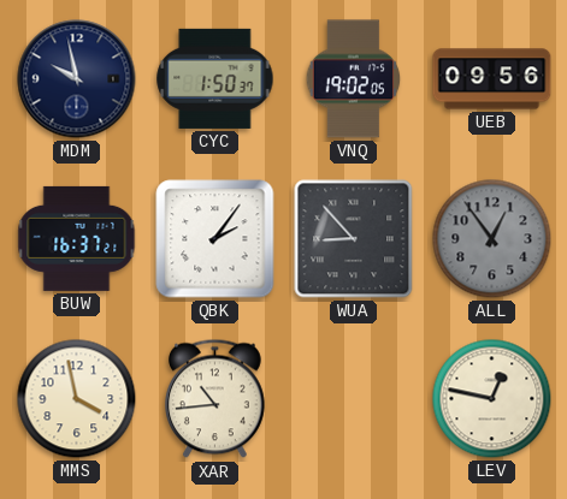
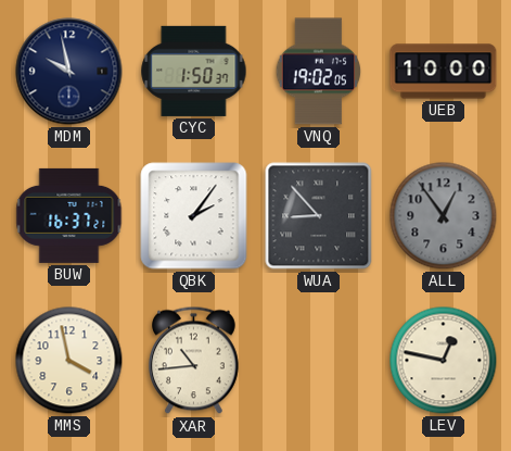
UEB: 09:56 -> 10:00 (444, 72)
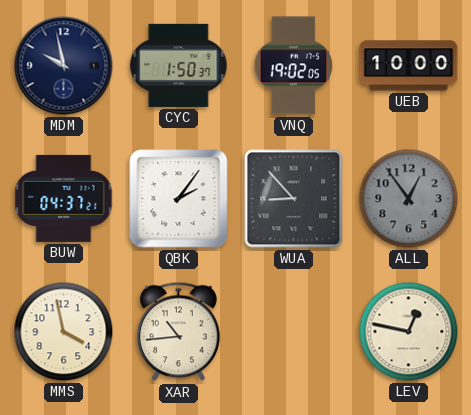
BUW: 16:37 -> 04:37 (64, 198)
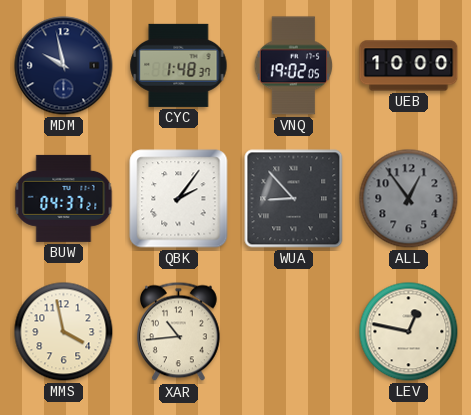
CYC: 1:50 -> 1:48 (179, 65)
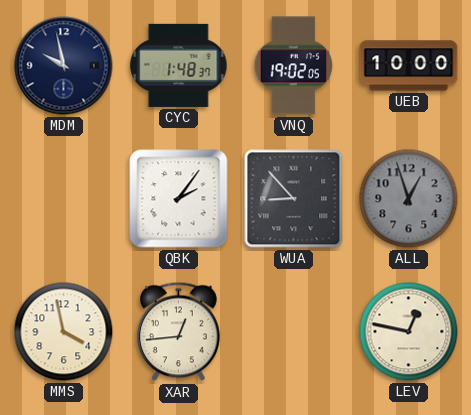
BUW: 04:37 -> none (64, 198)
ALL: 12:54 -> 12:57 (409, 199)
XAR: 10:44 -> 12:44 (179, 332)
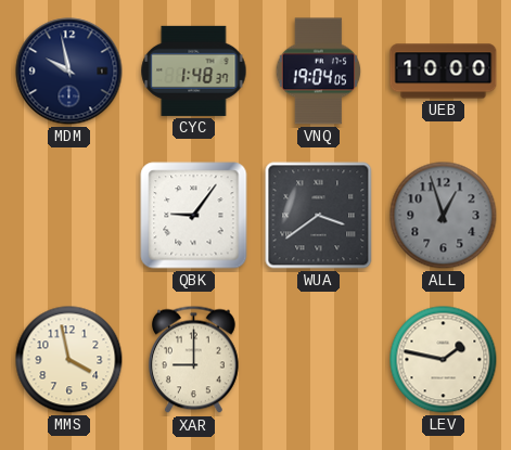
VNQ: 19:02 -> 19:04 (319, 72)
QBK: 2:06 -> 9:06 (194, 216)
WUA: 8:53 -> 3:39 (319, 216)
XAR: 12:44 -> 9:00 (194, 360)
LEV: 12:47 -> 1:47 (444, 360)
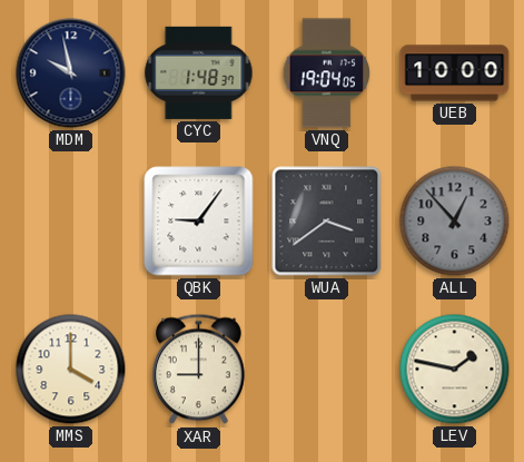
ALL: 12:57 -> 12:53 (455, 222)
MMS: 3:58 -> 4:00 (71, 370)
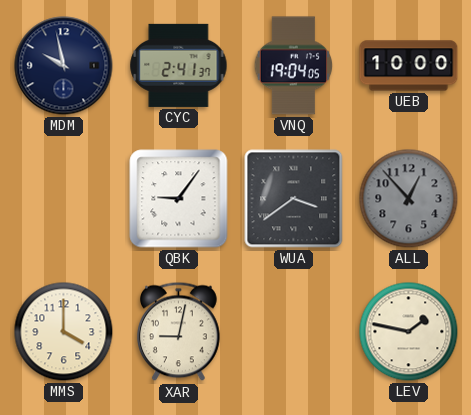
CYC: 1:48 -> 2:41 (179, 65)
XAR: 9:00 -> 9:02 (179, 332)
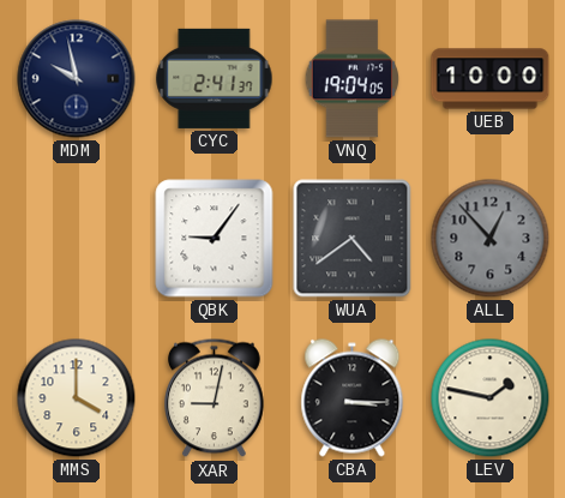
WUA: 3:39 -> 4:39 (353, 239)
CBA: none -> 3:15 (353, 398)
